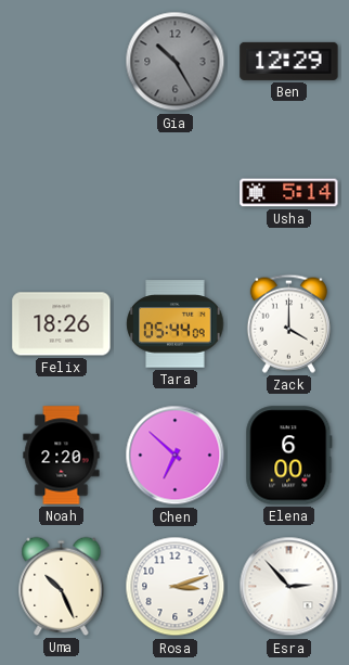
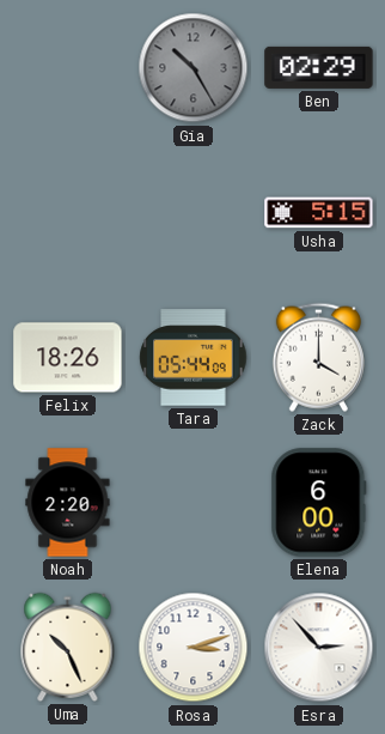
Ben: 12:29 -> 02:29 (319, 67)
Usha: 5:14 -> 5:15 (319, 213)
Chen: 6:52 -> none (176, 456)
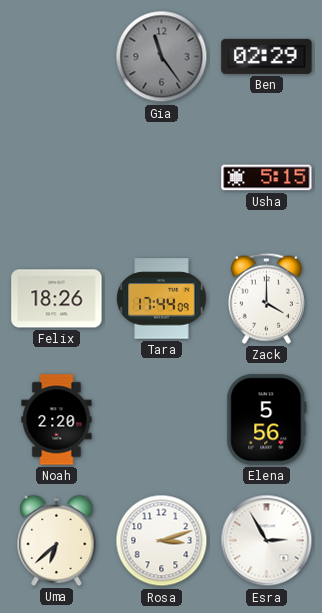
Gia: 10:25 -> 11:24 (162, 57)
Tara: 05:44 -> 17:44 (162, 299)
Elena: 6:00 -> 5:56 (267, 420)
Uma: 10:26 -> 6:38 (57, 540)
Esra: 2:53 -> 2:55 (267, 541)
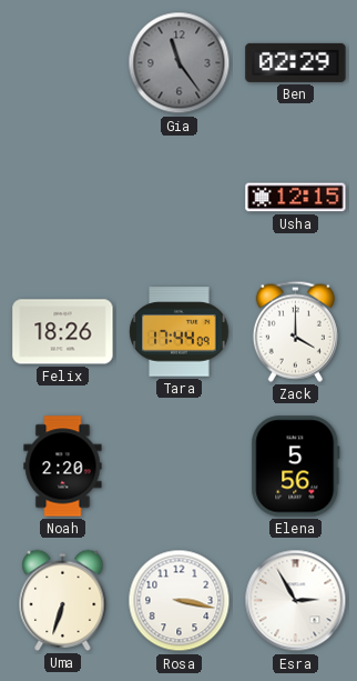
Usha: 5:15 -> 12:15 (296, 198)
Uma: 6:38 -> 6:33 (63, 600)
Rosa: 3:12 -> 3:17 (180, 601)
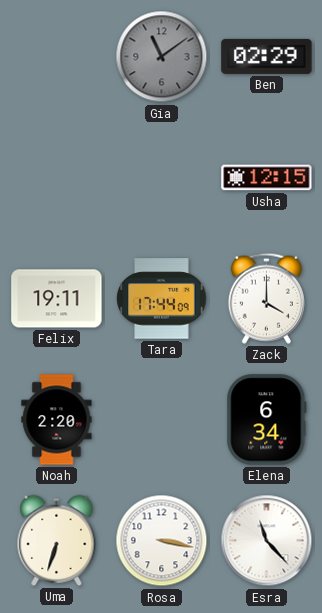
Gia: 11:24 -> 11:09 (162, 57)
Felix: 18:26 -> 19:11 (57, 299)
Elena: 5:56 -> 6:34 (267, 420)
Esra: 2:55 -> 11:23 (267, 541)
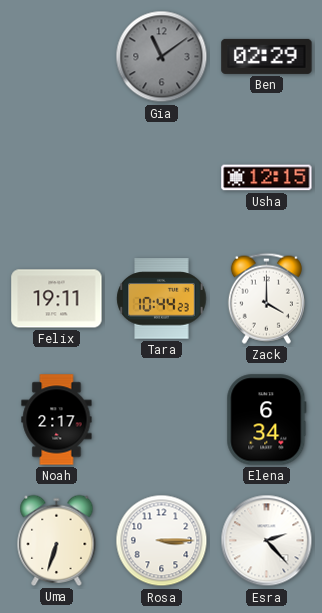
Tara: 17:44 -> 10:44 (162, 299)
Noah: 2:20 -> 2:17 (57, 420)
Rosa: 3:17 -> 3:15 (162, 541)
Esra: 11:23 -> 2:23 (267, 541)
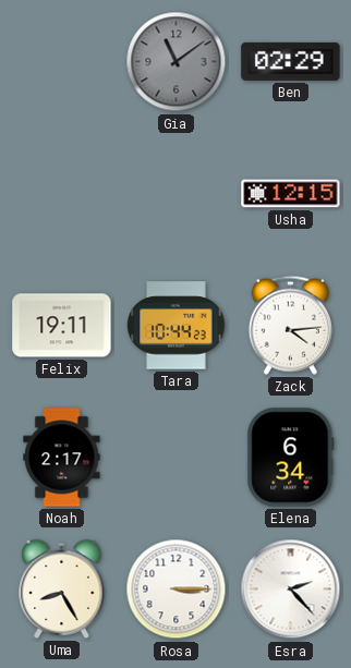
Zack: 4:00 -> 4:14 (290, 325)
Uma: 6:33 -> 8:25 (62, 588)
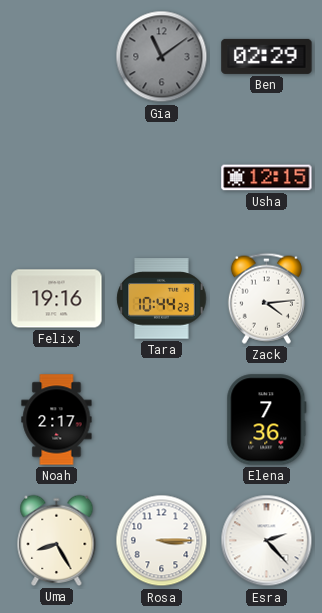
Felix: 19:11 -> 19:16 (57, 299)
Elena: 6:34 -> 7:36 (267, 420)
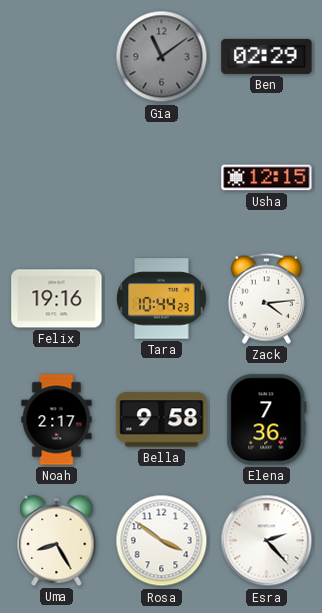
Bella: none -> 9:58 (162, 420)
Rosa: 3:15 -> 3:51 (162, 541)
